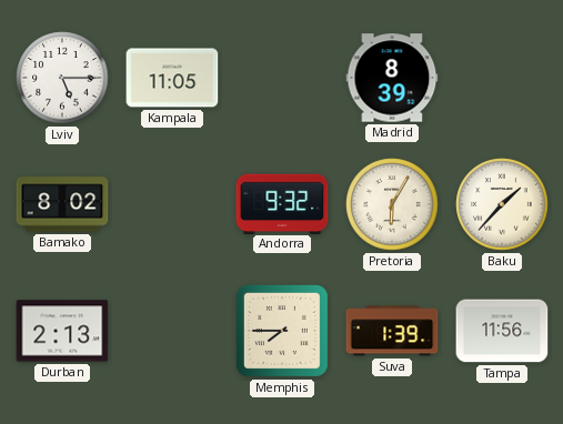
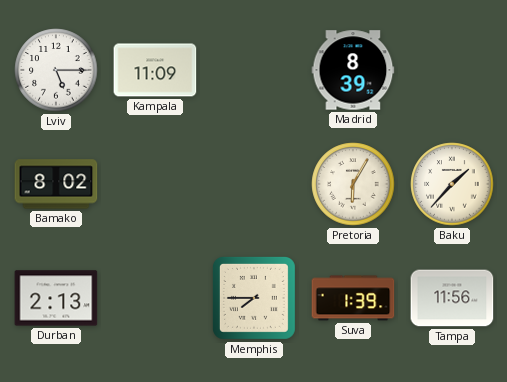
Kampala: 11:05 -> 11:09 (155, 70)
Andorra: 9:32 -> none (282, 203)
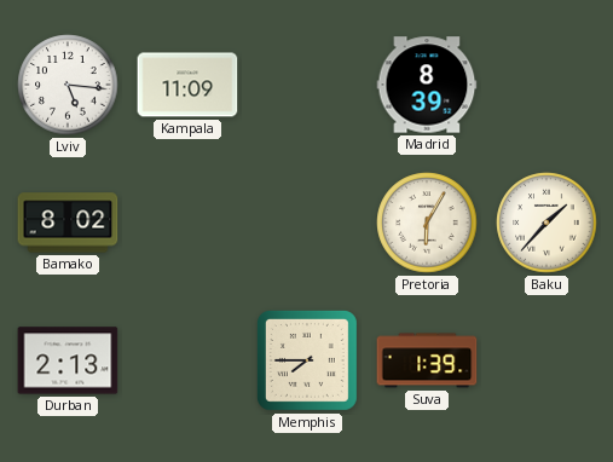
Lviv: 5:15 -> 5:16 (68, 85)
Tampa: 11:56 -> none (452, 298)
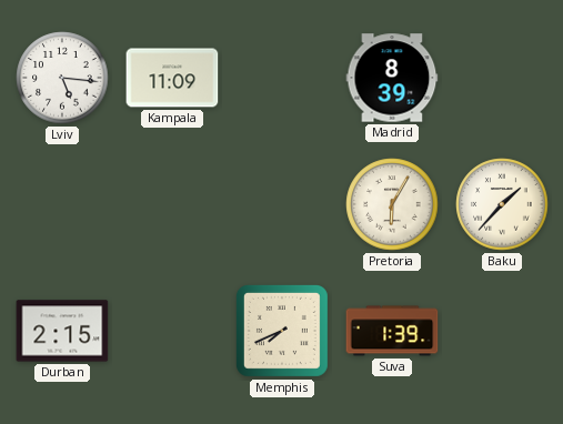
Bamako: 8:02 -> none (68, 223)
Durban: 2:13 -> 2:15 (62, 331)
Memphis: 7:45 -> 7:41 (282, 331)
